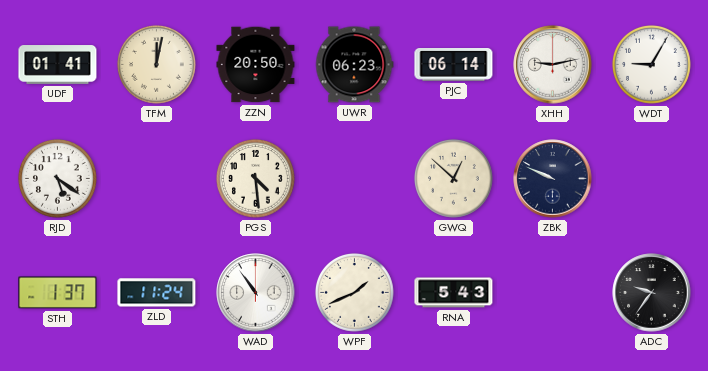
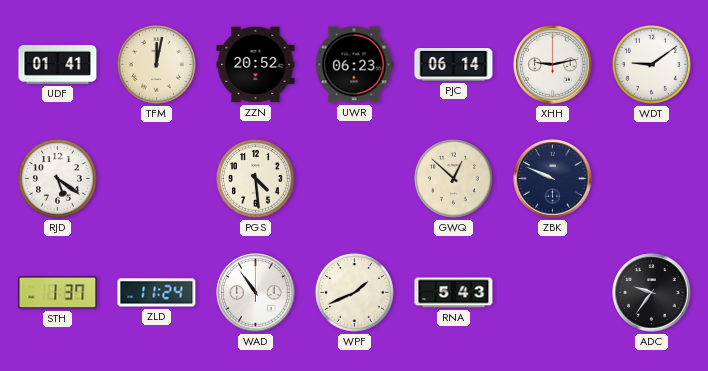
ZZN: 20:50 -> 20:52 (256, 65)
WDT: 9:05 -> 9:09 (651, 64)
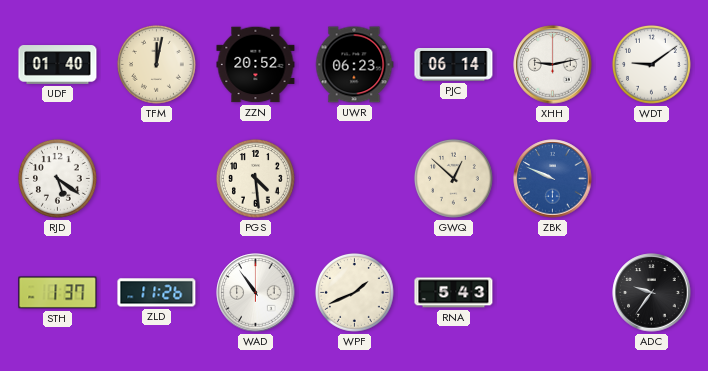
UDF: 01:41 -> 01:40 (58, 65)
ZBK dial: navy -> blue (553, 179)
ZLD: 11:24 -> 11:26 (157, 293)
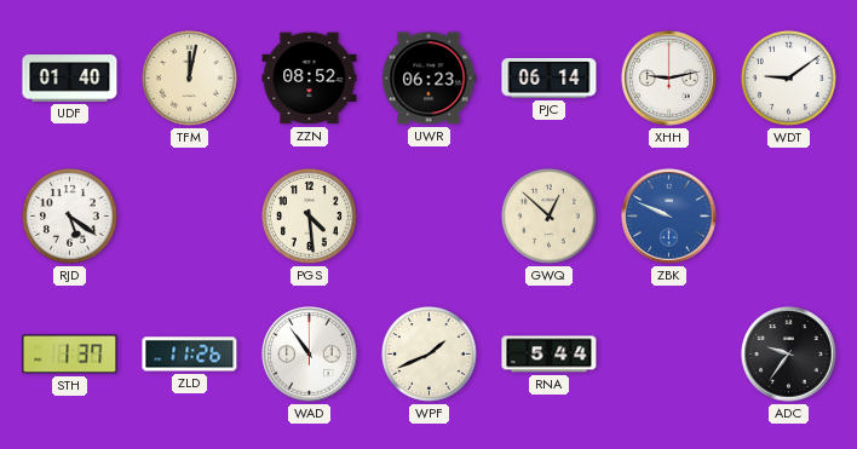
ZZN: 20:52 -> 08:52 (310, 79)
RNA: 5:43 -> 5:44 (550, 355)
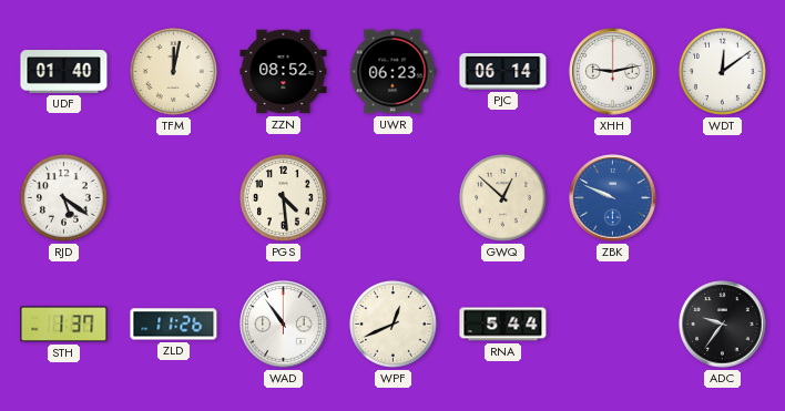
WDT: 9:09 -> 12:09 (722, 71)
WPF: 1:41 -> 12:41 (392, 323)
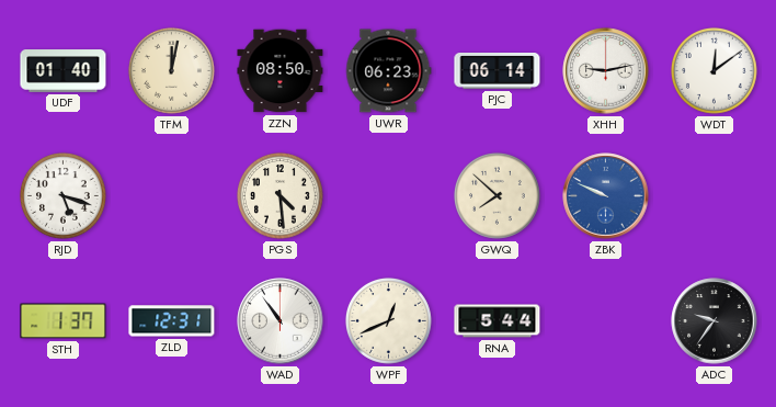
ZZN: 08:52 -> 08:50 (281, 71)
RJD: 5:21 -> 5:18 (62, 195)
GWQ: 12:52 -> 7:52 (497, 195)
ZLD: 11:26 -> 12:31 (172, 321)
